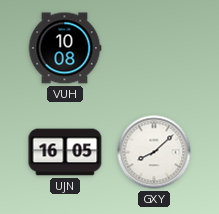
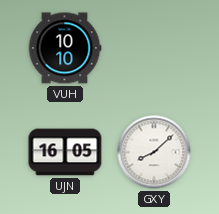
VUH: 10:08 -> 10:10 (65, 48)
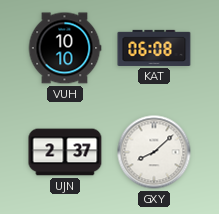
KAT: none -> 06:08 (154, 48)
UJN: 16:05 -> 2:37 (65, 152)
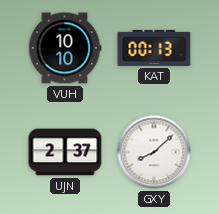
KAT: 06:08 -> 00:13 (154, 48)
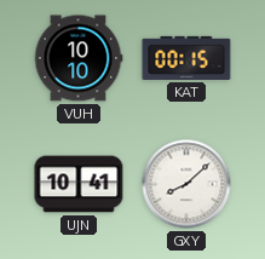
KAT: 00:13 -> 00:15 (186, 58)
UJN: 2:37 -> 10:41 (79, 184)
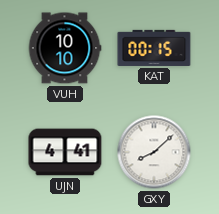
UJN: 10:41 -> 4:41 (65, 152)
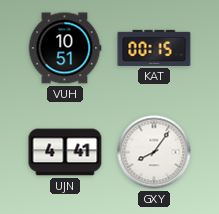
VUH: 10:10 -> 10:51 (65, 48)
GXY: 8:08 -> 8:06 (154, 152)
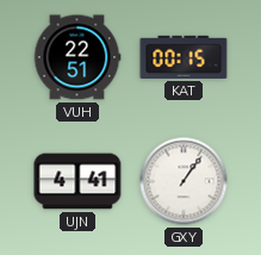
VUH: 10:51 -> 22:51 (77, 57)
GXY: 8:06 -> 1:06 (184, 181)
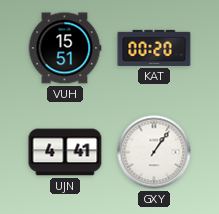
VUH: 22:51 -> 15:51 (65, 48)
KAT: 00:15 -> 00:20 (154, 48)
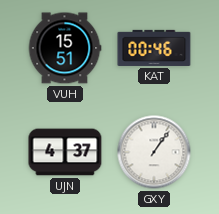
KAT: 00:20 -> 00:46 (154, 48)
UJN: 4:41 -> 4:37 (65, 152)
